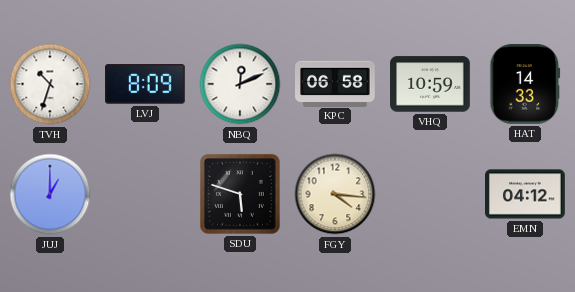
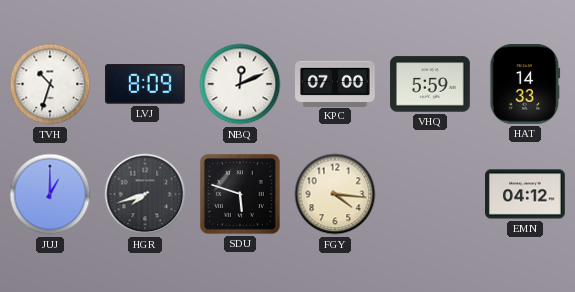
KPC: 06:58 -> 07:00 (336, 83)
VHQ: 10:59 -> 5:59 (430, 84)
HGR: none -> 7:42 (145, 194)
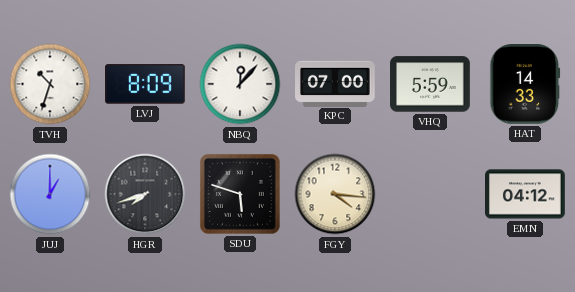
NBQ: 12:11 -> 12:07 (240, 84)
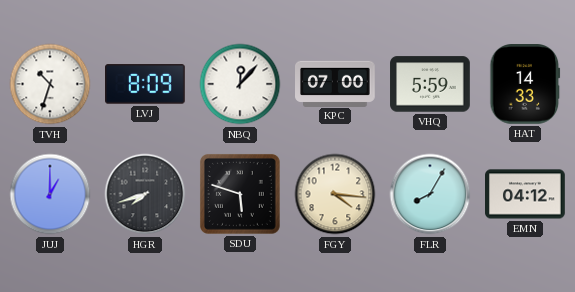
FLR: none -> 8:05 (430, 194)
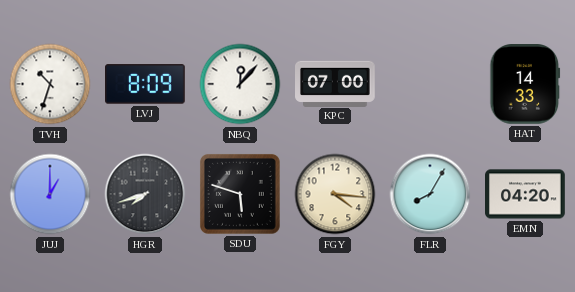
VHQ: 5:59 -> none (430, 84)
EMN: 04:12 -> 04:20 (525, 194)
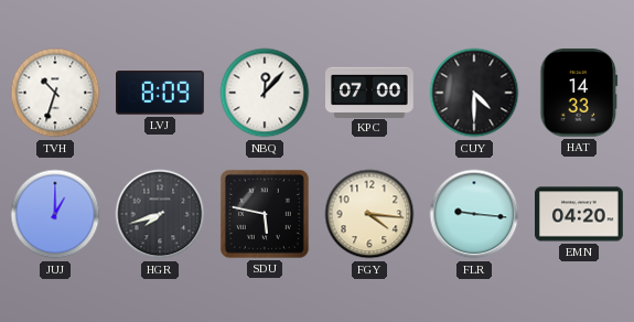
CUY: none -> 4:30 (474, 93)
SDU: 5:48 -> 5:47 (265, 214)
FLR: 8:05 -> 9:16 (474, 214)
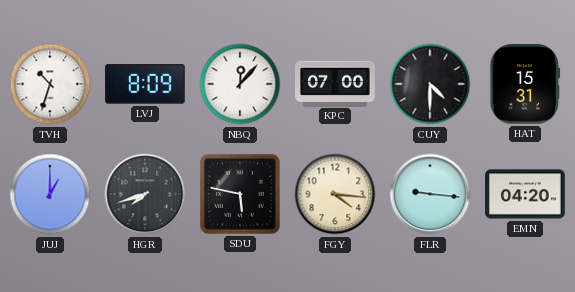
HAT: 14:33 -> 15:31 (525, 85)
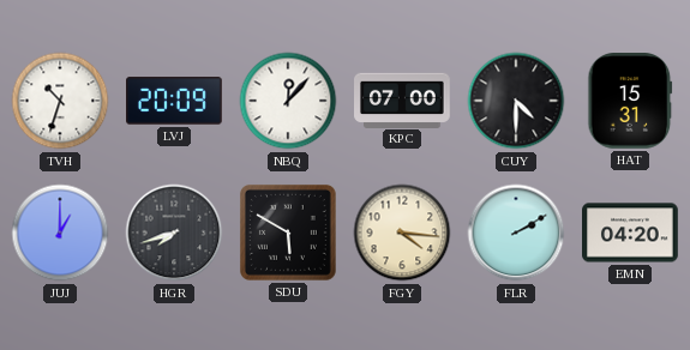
LVJ: 8:09 -> 20:09 (175, 101)
SDU: 5:47 -> 5:50 (288, 233)
FLR: 9:16 -> 2:10 (516, 233)
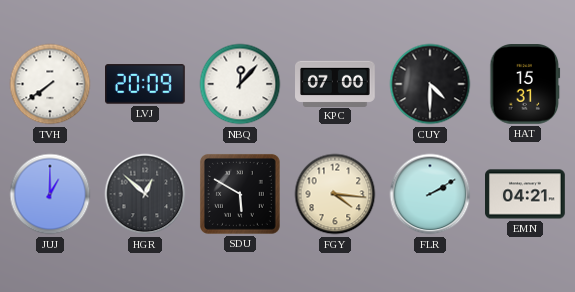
TVH: 10:33 -> 7:39 (50, 84)
HGR: 7:42 -> 12:52 (145, 194)
EMN: 04:20 -> 04:21 (525, 194)
